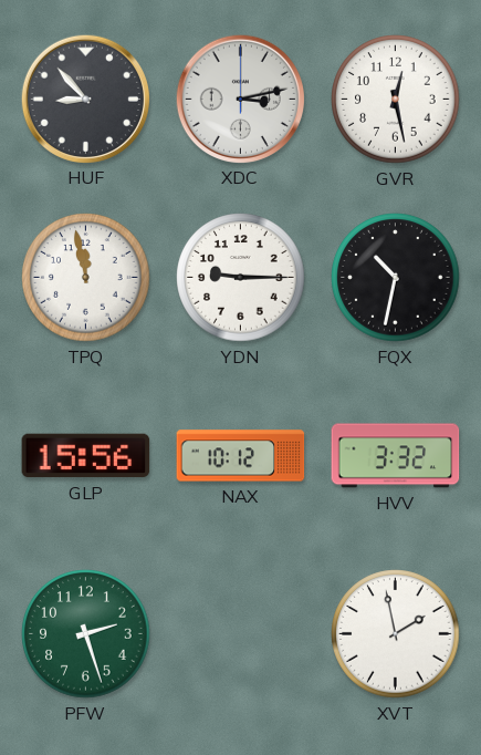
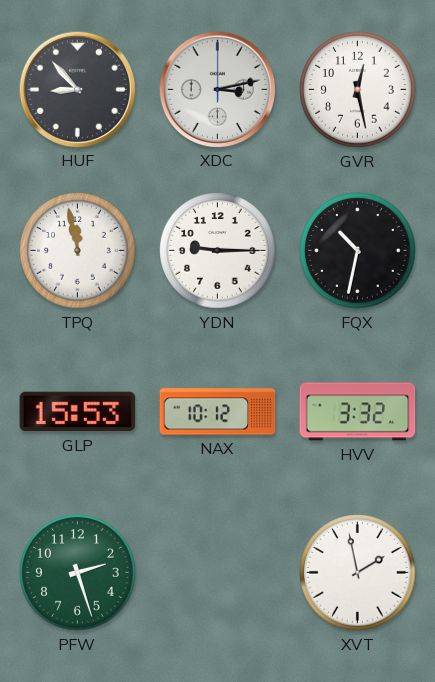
GLP: 15:56 -> 15:53 (78, 412)
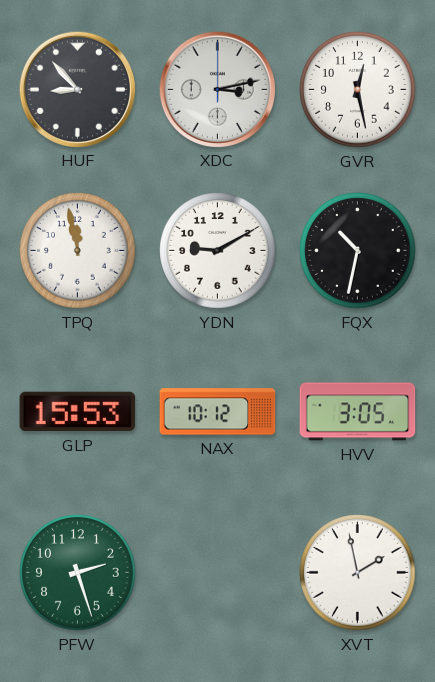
YDN: 9:15 -> 9:10 (218, 251)
HVV: 3:32 -> 3:05 (358, 412)
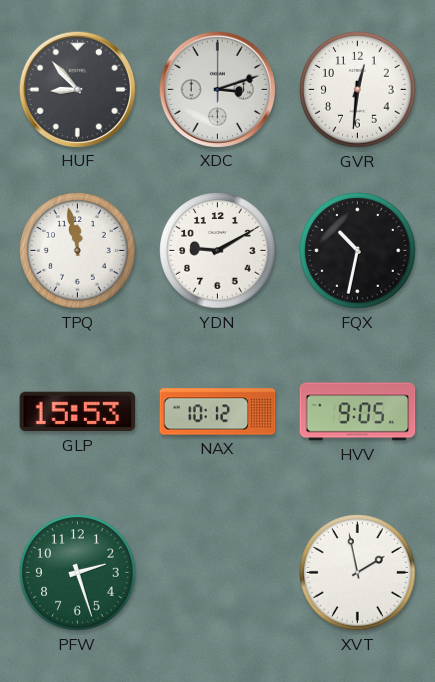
XDC: 3:13 -> 3:12 (217, 89)
GVR: 12:28 -> 12:31 (358, 90)
HVV: 3:05 -> 9:05 (358, 412)
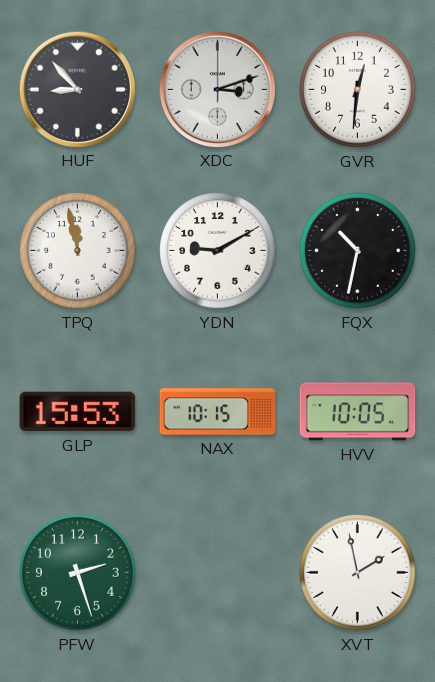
NAX: 10:12 -> 10:15 (218, 412)
HVV: 9:05 -> 10:05 (358, 412)
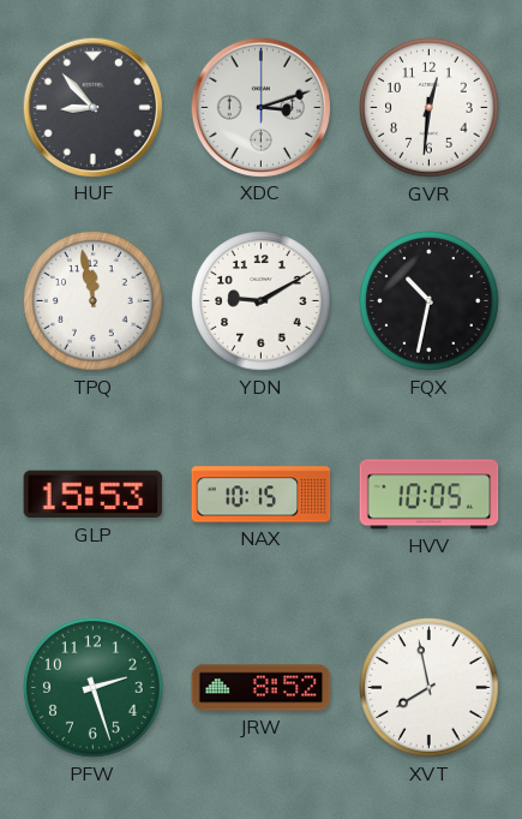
JRW: none -> 8:52 (262, 688)
XVT: 1:58 -> 7:58 (430, 688)
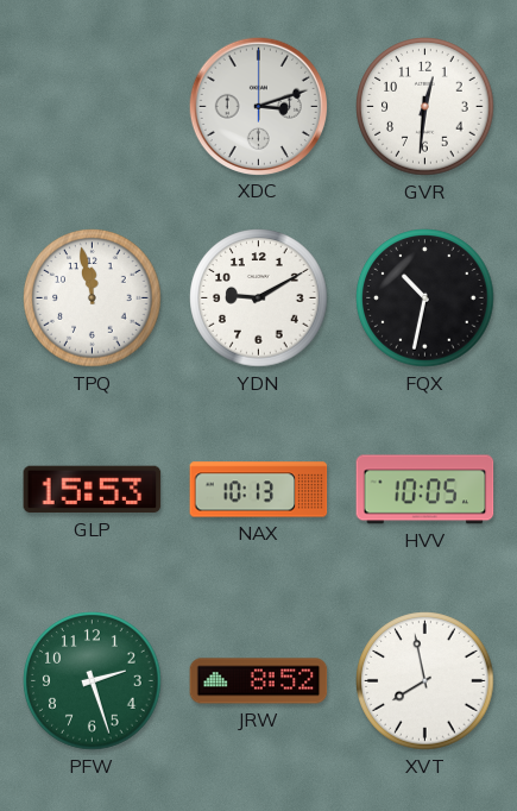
HUF: 8:53 -> none (92, 107)
NAX: 10:15 -> 10:13 (259, 490)
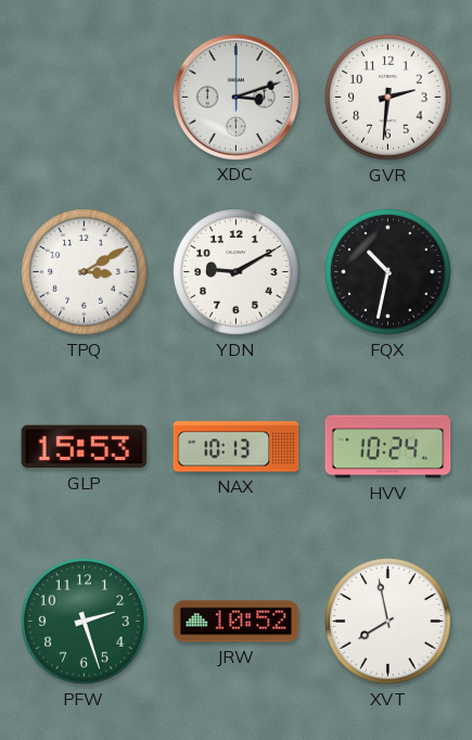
GVR: 12:31 -> 2:31 (388, 98)
TPQ: 11:58 -> 3:10 (85, 272)
HVV: 10:05 -> 10:24 (388, 447)
JRW: 8:52 -> 10:52 (237, 622)
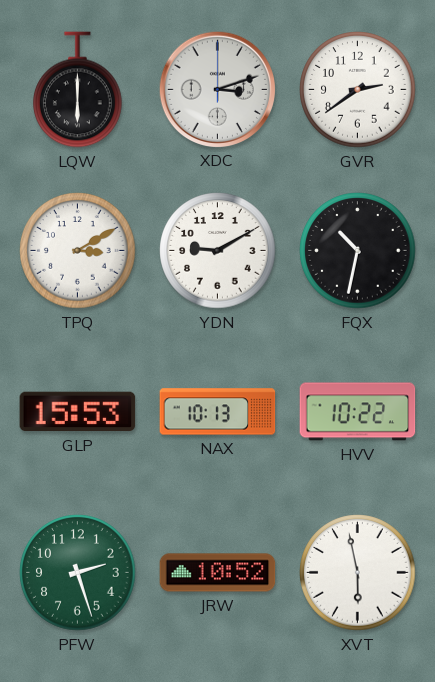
LQW: none -> 6:00 (78, 90)
GVR: 2:31 -> 2:39 (358, 90)
HVV: 10:24 -> 10:22 (358, 412)
XVT: 7:58 -> 5:58 (358, 573)
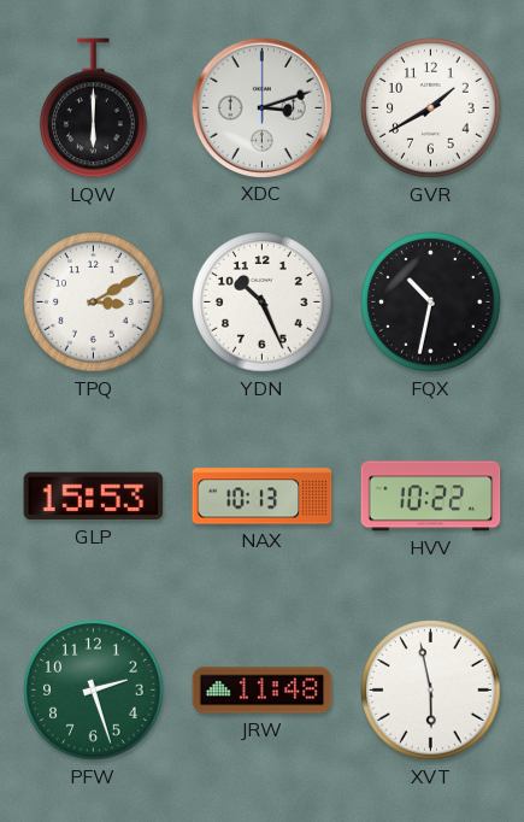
GVR: 2:39 -> 1:40 (431, 108)
YDN: 9:10 -> 10:26 (263, 303)
JRW: 10:52 -> 11:48 (263, 691)
